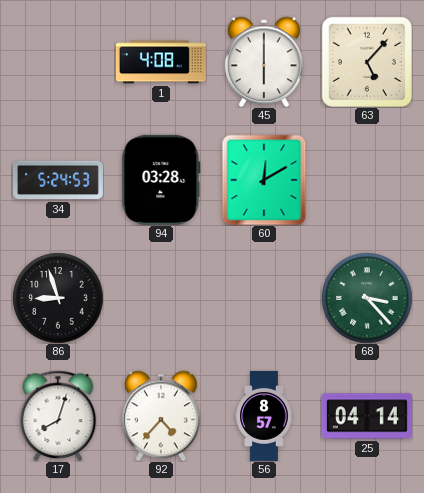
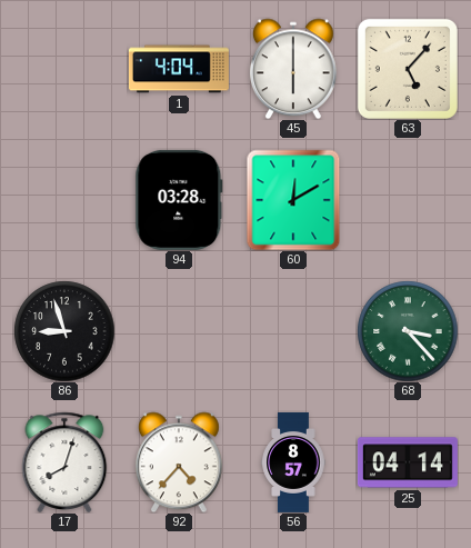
1: 4:08 -> 4:04 (179, 69)
34: 5:24 -> none (58, 180)
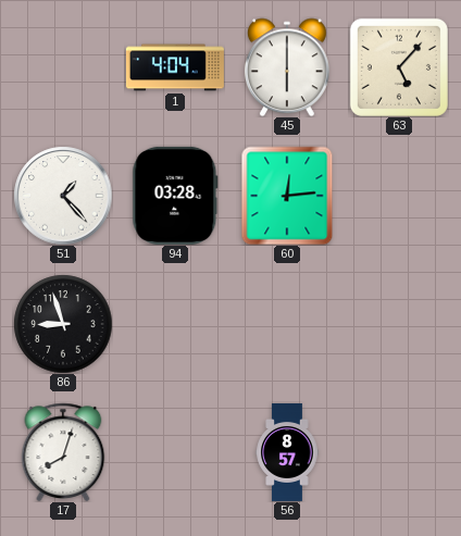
51: none -> 1:23 (63, 196)
60: 12:10 -> 12:14 (287, 196)
68: 3:23 -> none (408, 331)
92: 4:37 -> none (179, 462)
25: 04:14 -> none (408, 462)
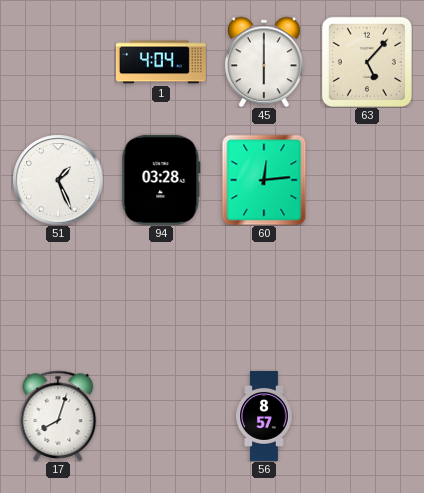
51: 1:23 -> 1:26 (58, 180)
86: 8:57 -> none (63, 324)
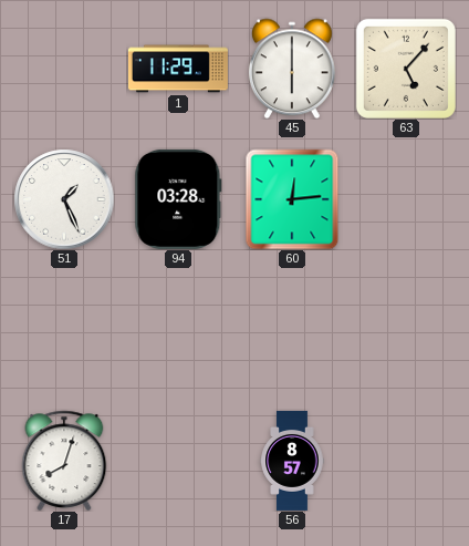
1: 4:04 -> 11:29 (178, 69)
